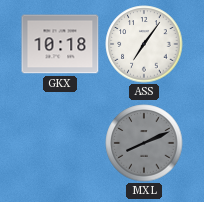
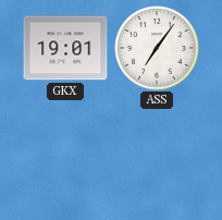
GKX: 10:18 -> 19:01 (65, 48)
MXL: 8:11 -> none (144, 143)
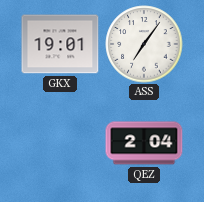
QEZ: none -> 2:04 (144, 143)
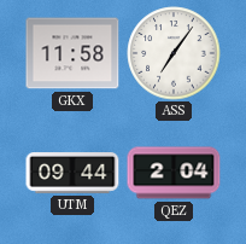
GKX: 19:01 -> 11:58 (72, 53)
UTM: none -> 09:44 (72, 174)
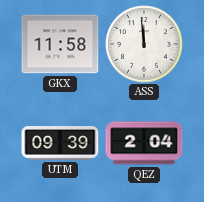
ASS: 7:06 -> 11:59 (144, 44)
UTM: 09:44 -> 09:39 (60, 144)
